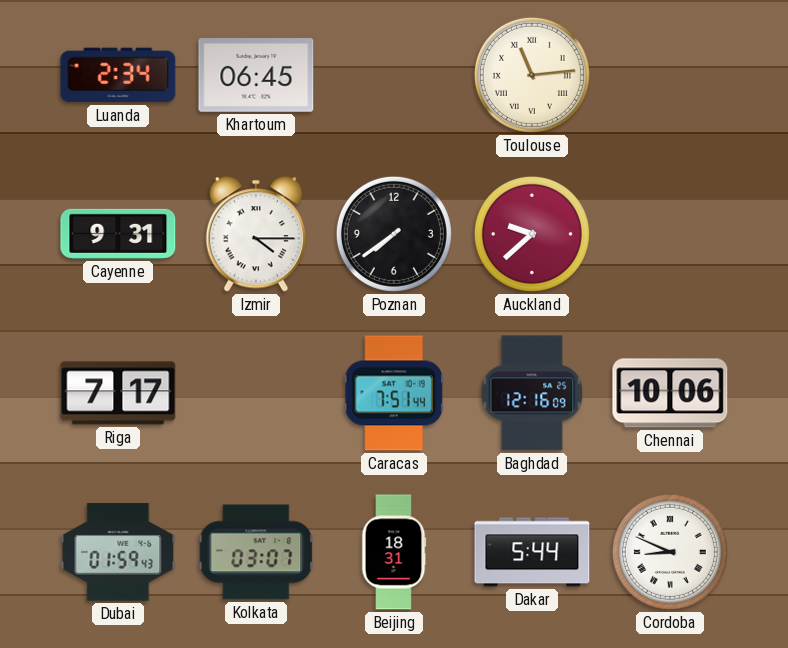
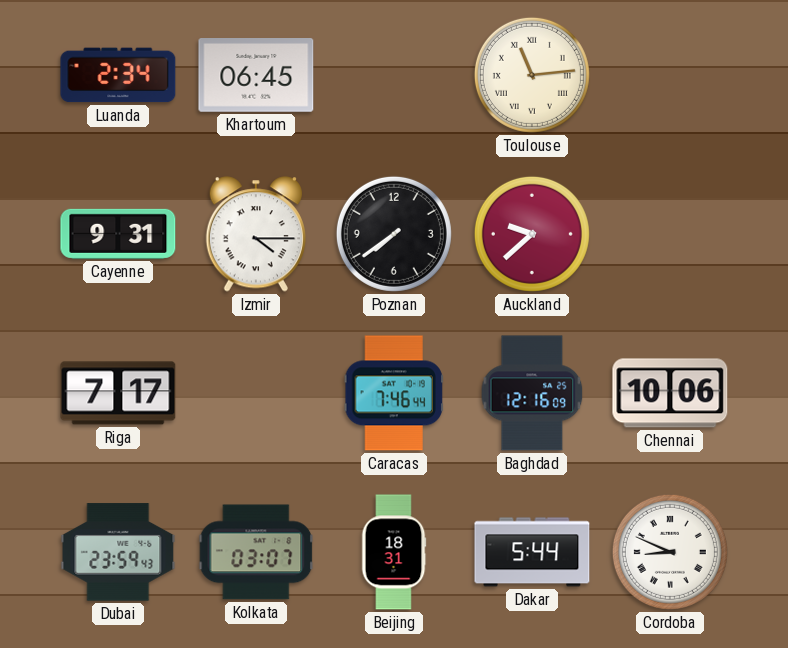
Caracas: 7:51 -> 7:46 (394, 393)
Dubai: 01:59 -> 23:59 (118, 552)
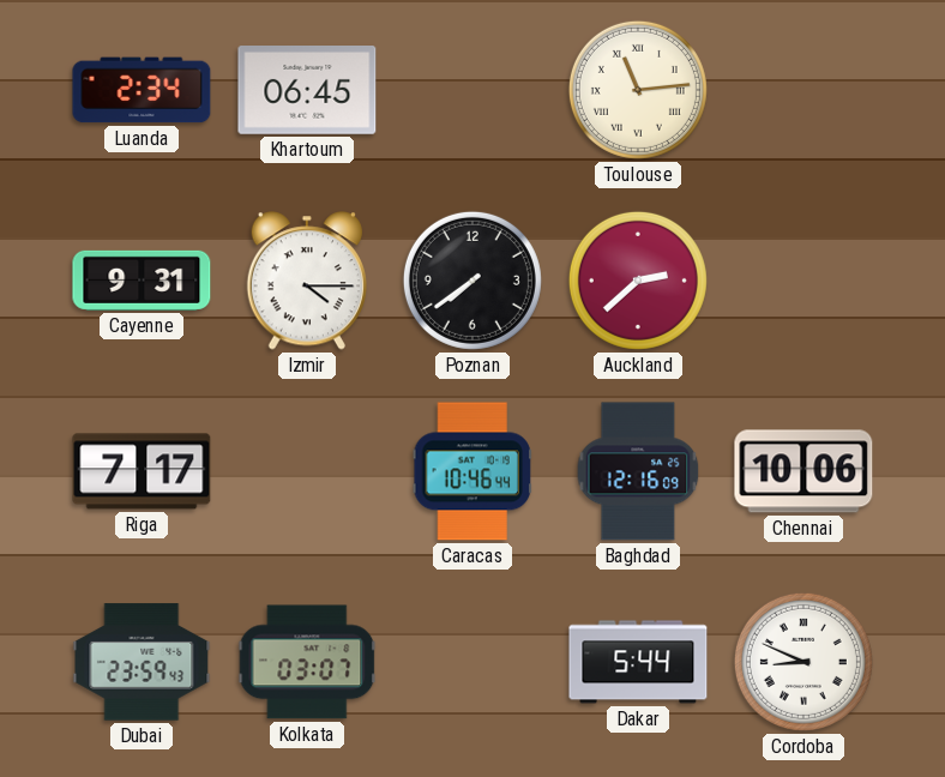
Auckland: 9:38 -> 2:38 (638, 281)
Caracas: 7:46 -> 10:46 (472, 471)
Beijing: 18:31 -> none (394, 552)
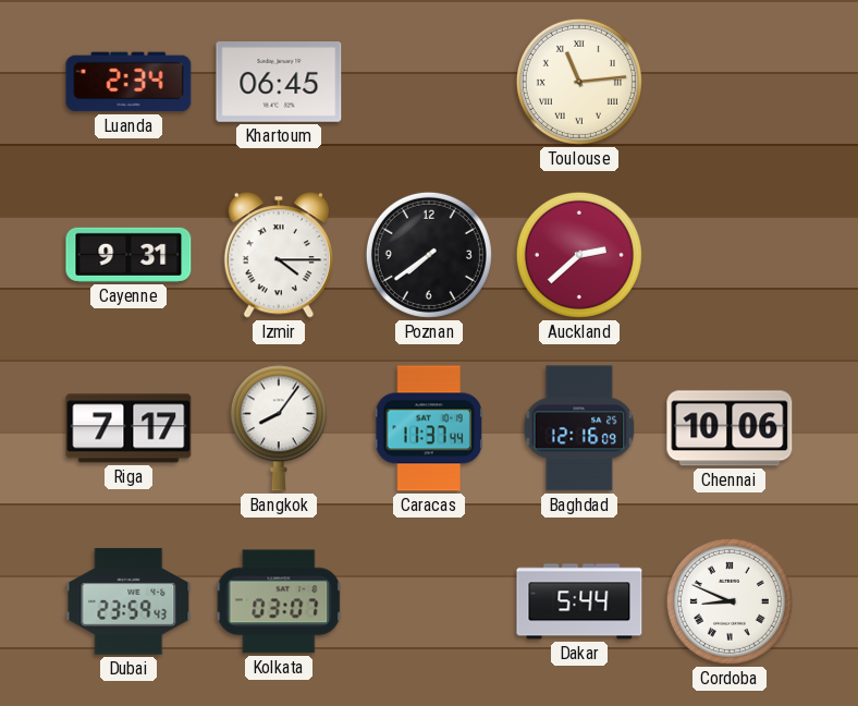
Bangkok: none -> 8:06 (279, 428)
Caracas: 10:46 -> 11:37 (429, 428)
